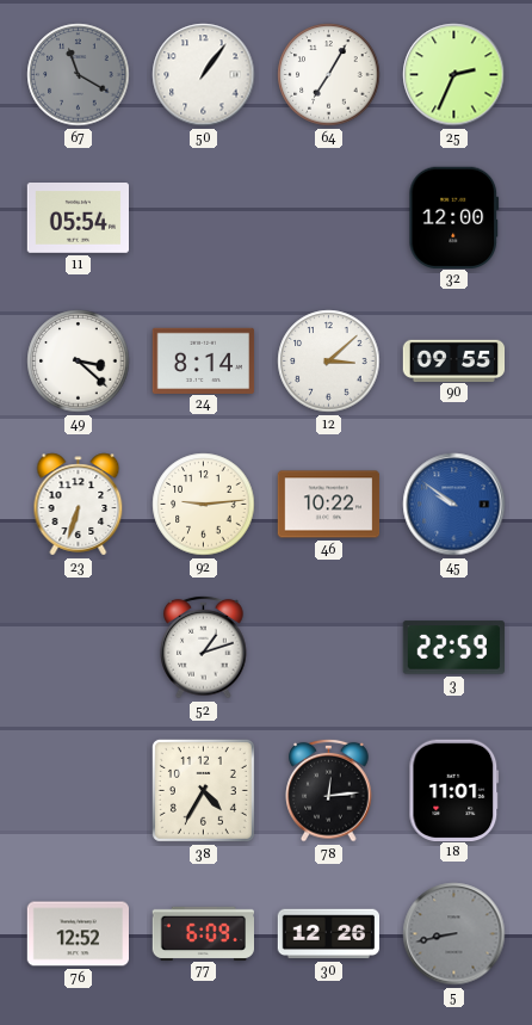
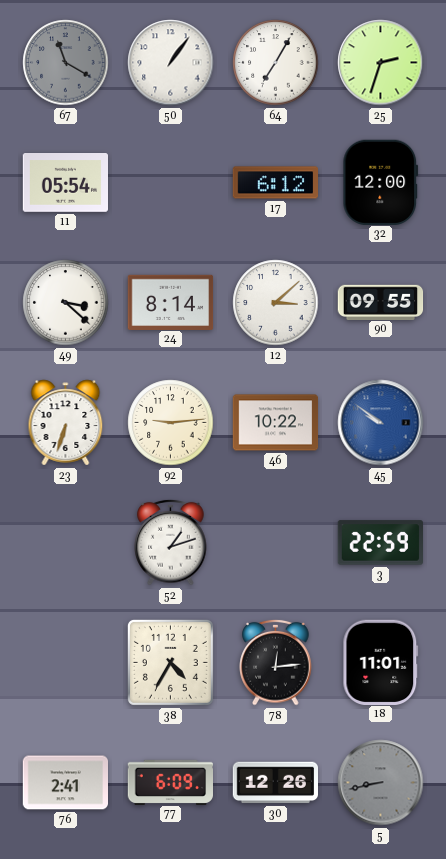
25: 2:34 -> 2:33 (381, 63)
17: none -> 6:12 (276, 183)
76: 12:52 -> 2:41 (66, 783)
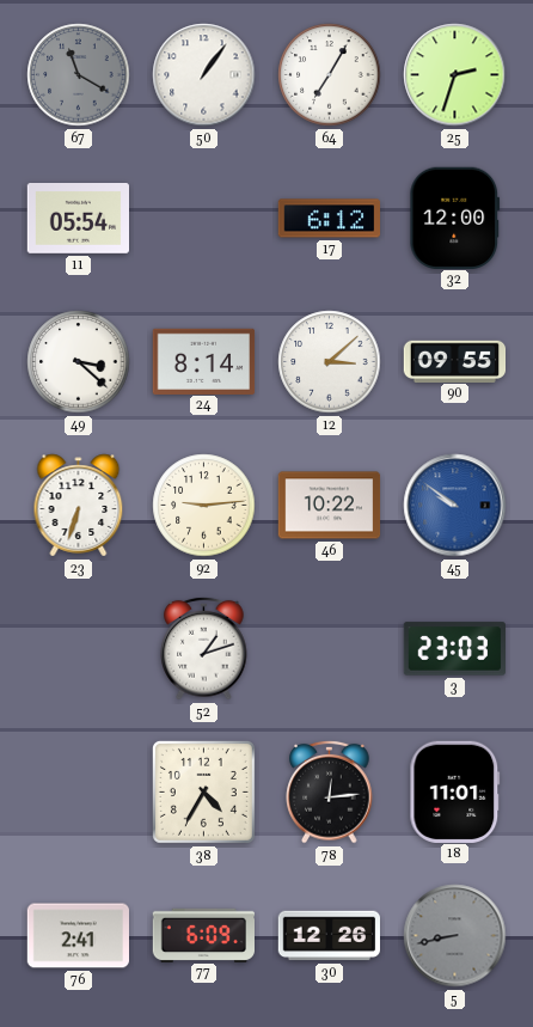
3: 22:59 -> 23:03 (454, 649)
